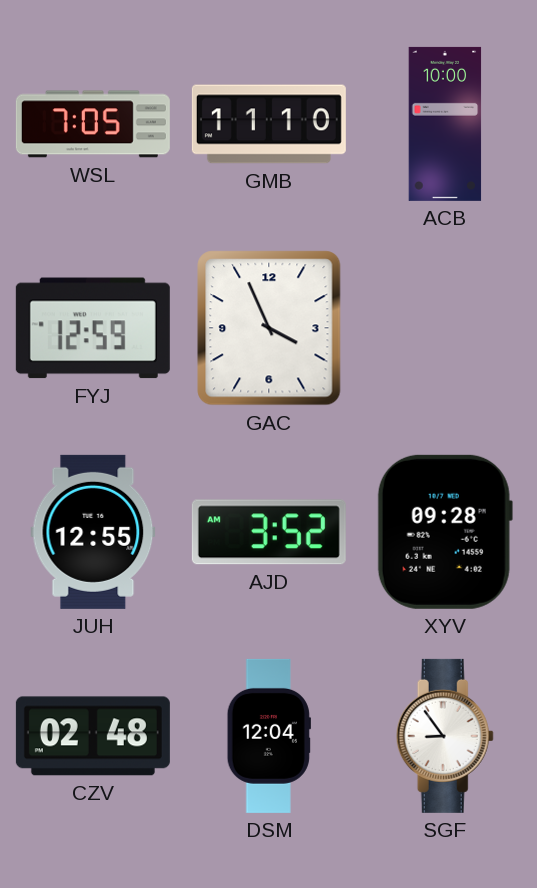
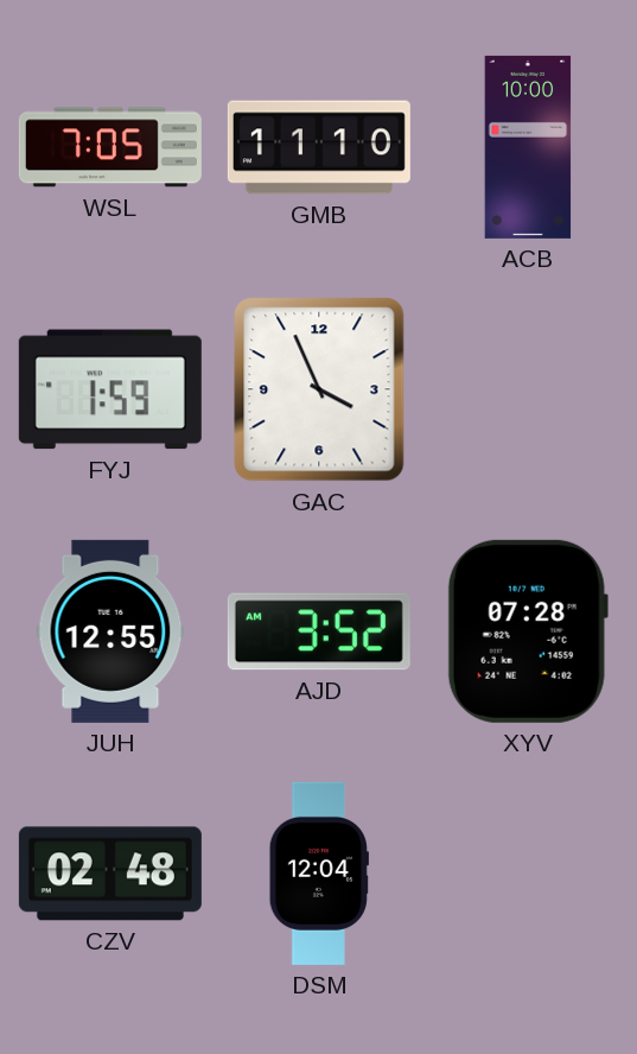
FYJ: 12:59 -> 1:59 (110, 389)
XYV: 09:28 -> 07:28 (528, 631)
SGF: 8:54 -> none (445, 736)
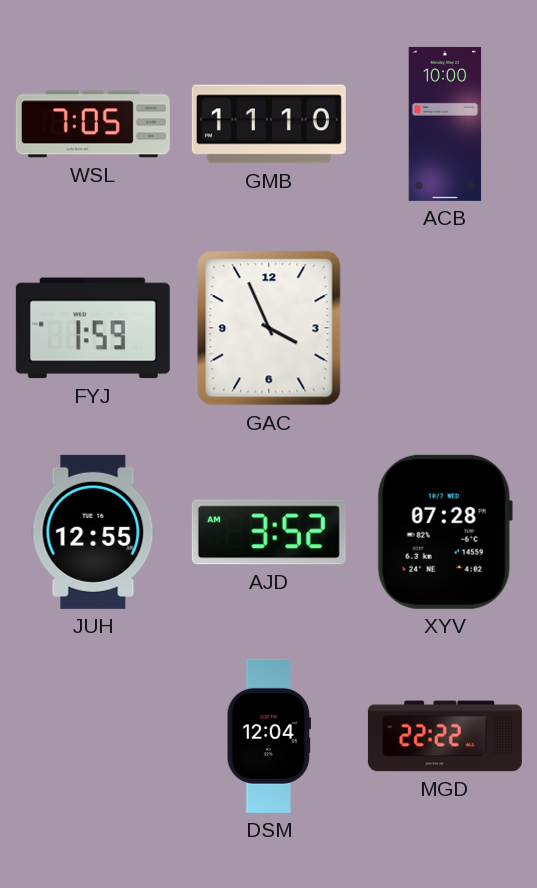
CZV: 02:48 -> none (110, 874)
MGD: none -> 22:22 (445, 736)
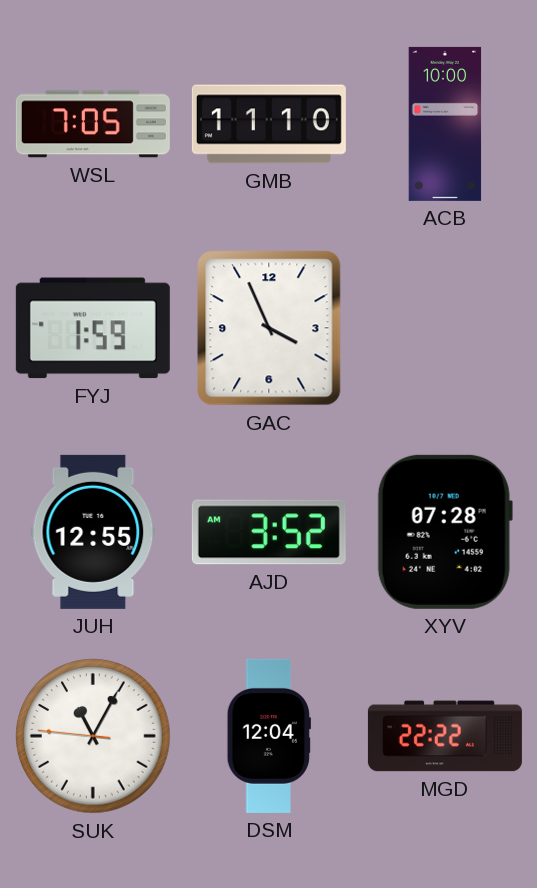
SUK: none -> 11:04 (93, 736)
